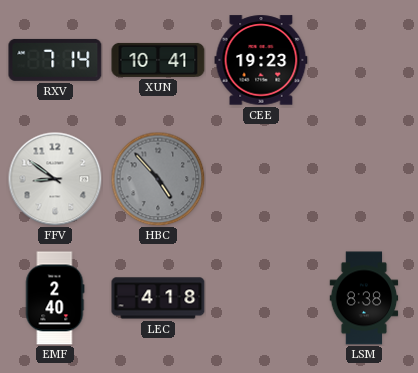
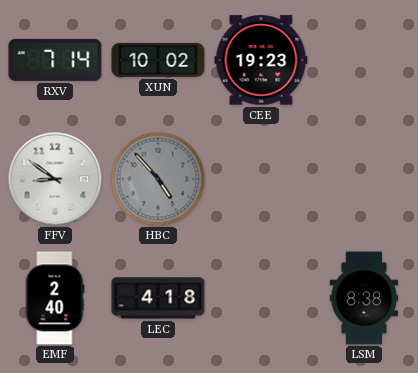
XUN: 10:41 -> 10:02 (158, 60)
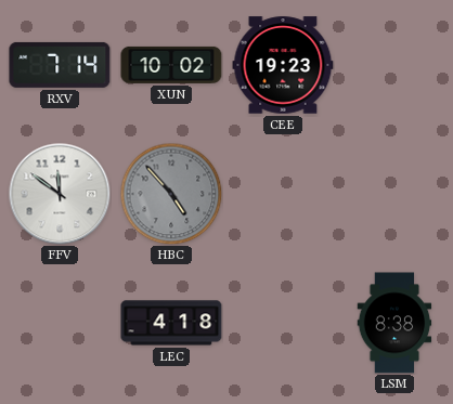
FFV: 8:51 -> 11:51 (60, 194)
EMF: 2:40 -> none (55, 298)
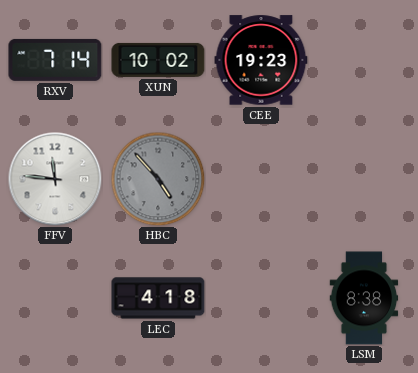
FFV: 11:51 -> 11:46 (55, 179)
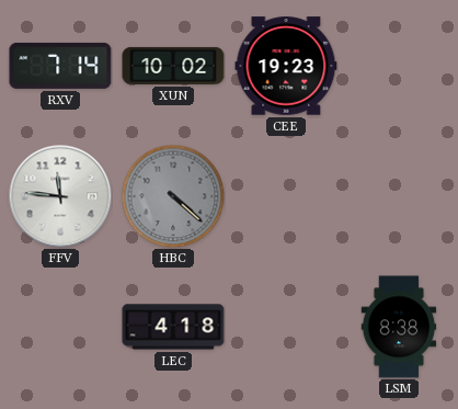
HBC: 4:53 -> 4:22 (173, 196)
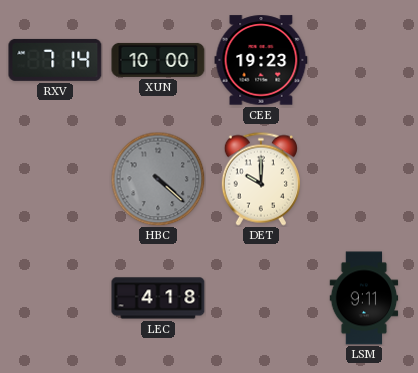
XUN: 10:02 -> 10:00 (158, 60)
FFV: 11:46 -> none (60, 196)
DET: none -> 10:00 (261, 179)
LSM: 8:38 -> 9:11 (364, 298)
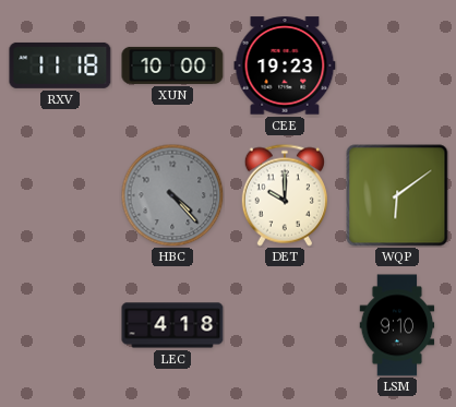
RXV: 7:14 -> 11:18 (60, 65)
HBC: 4:22 -> 4:23 (172, 195)
WQP: none -> 6:09 (397, 195)
LSM: 9:11 -> 9:10 (397, 325)
